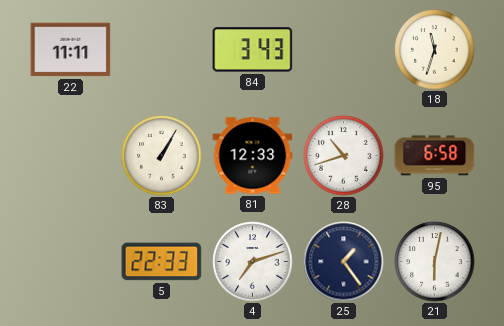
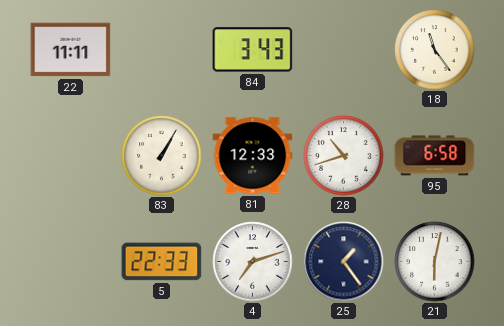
18: 11:33 -> 11:24 (435, 50)
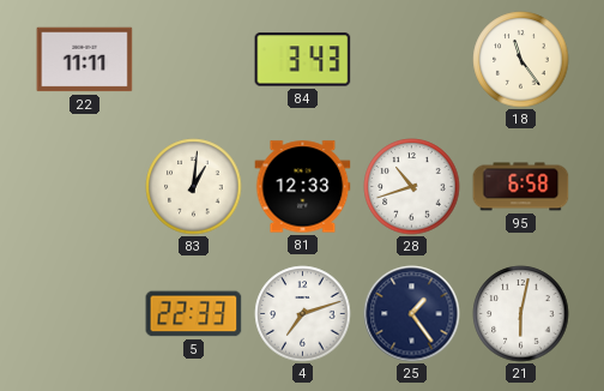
83: 1:05 -> 1:01 (194, 187)
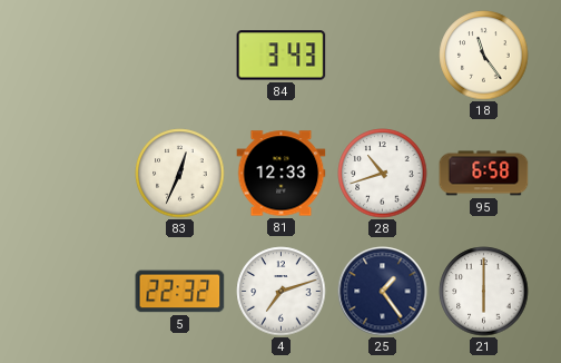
22: 11:11 -> none (85, 60)
83: 1:01 -> 12:34 (180, 174)
5: 22:33 -> 22:32 (180, 292)
21: 6:02 -> 6:00 (484, 292)
